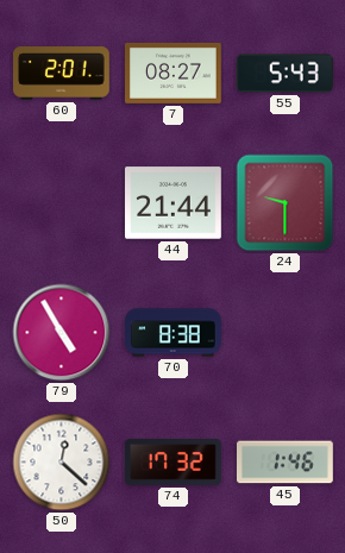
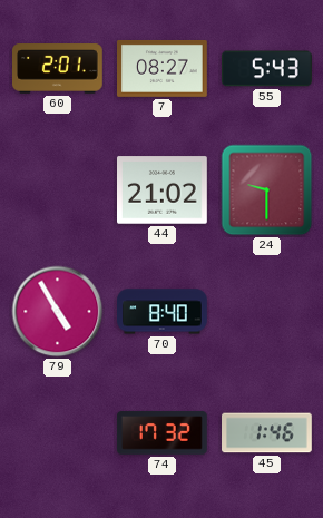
44: 21:44 -> 21:02 (163, 190)
70: 8:38 -> 8:40 (163, 312)
50: 12:22 -> none (62, 463)
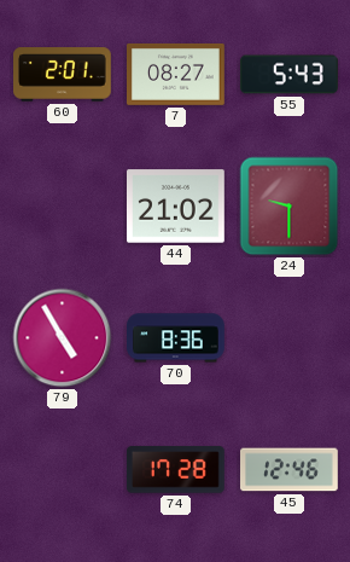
70: 8:40 -> 8:36 (176, 338)
74: 17:32 -> 17:28 (176, 470)
45: 1:46 -> 12:46 (290, 470)
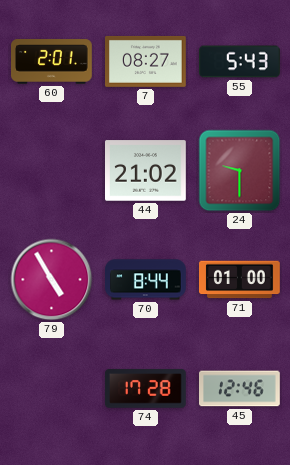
70: 8:36 -> 8:44 (146, 280)
71: none -> 01:00 (240, 280)
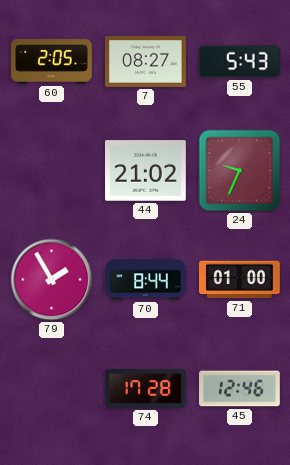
60: 2:01 -> 2:05 (52, 62)
24: 9:30 -> 9:34 (240, 171)
79: 4:55 -> 1:55 (52, 280)
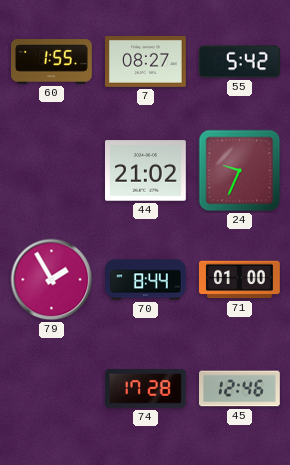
60: 2:05 -> 1:55 (52, 62)
55: 5:43 -> 5:42 (240, 62)
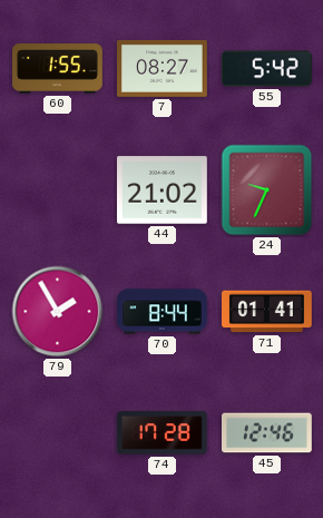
71: 01:00 -> 01:41 (267, 312)
